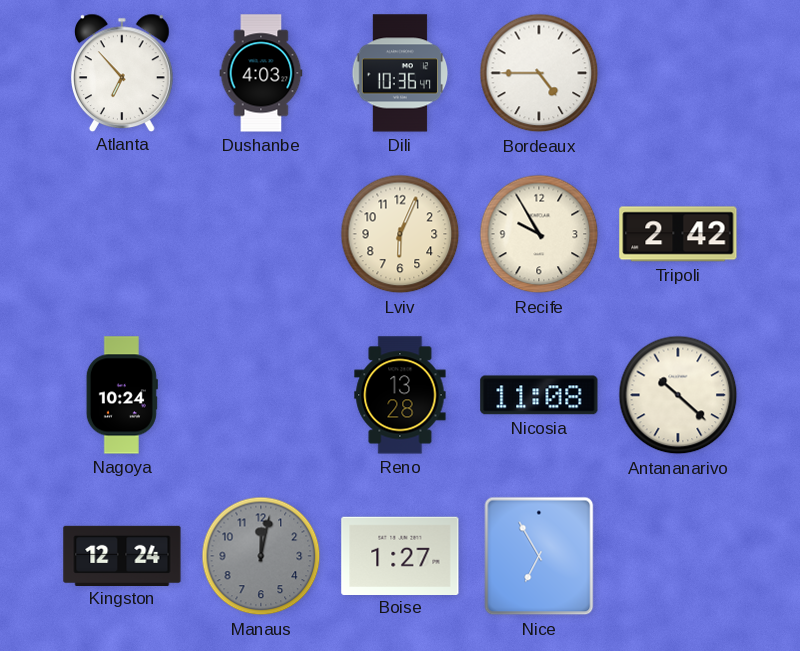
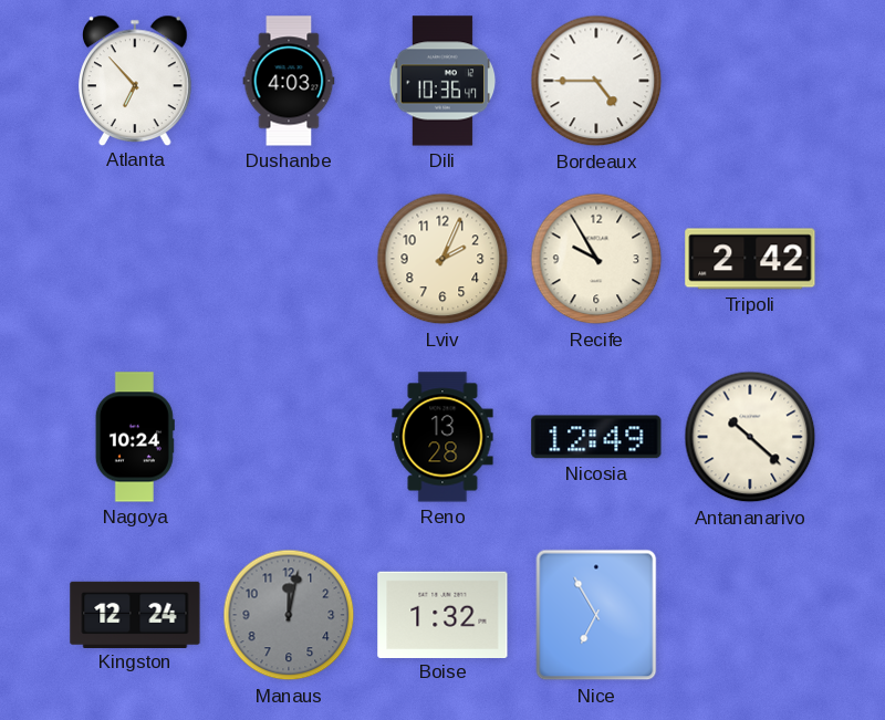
Lviv: 6:04 -> 2:04 (442, 259)
Nicosia: 11:08 -> 12:49 (596, 437)
Boise: 1:27 -> 1:32 (442, 614)
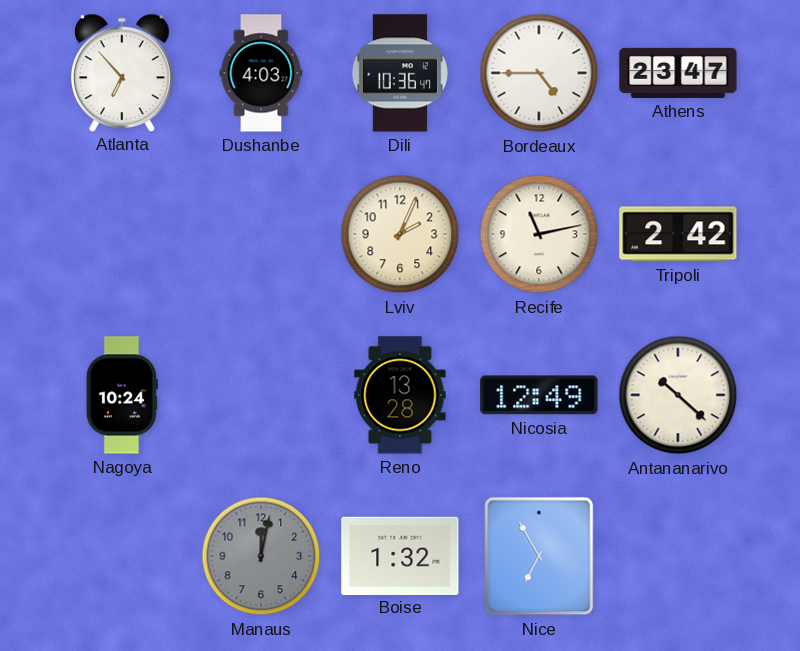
Athens: none -> 23:47 (678, 73)
Recife: 9:55 -> 11:13 (539, 234)
Kingston: 12:24 -> none (135, 614)
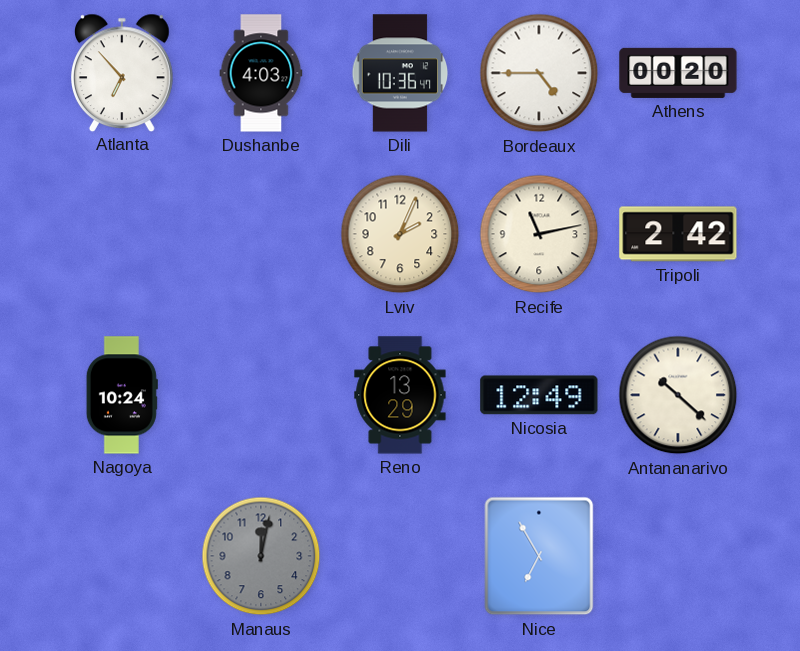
Athens: 23:47 -> 00:20 (678, 73)
Reno: 13:28 -> 13:29 (400, 395)
Boise: 1:32 -> none (400, 555)
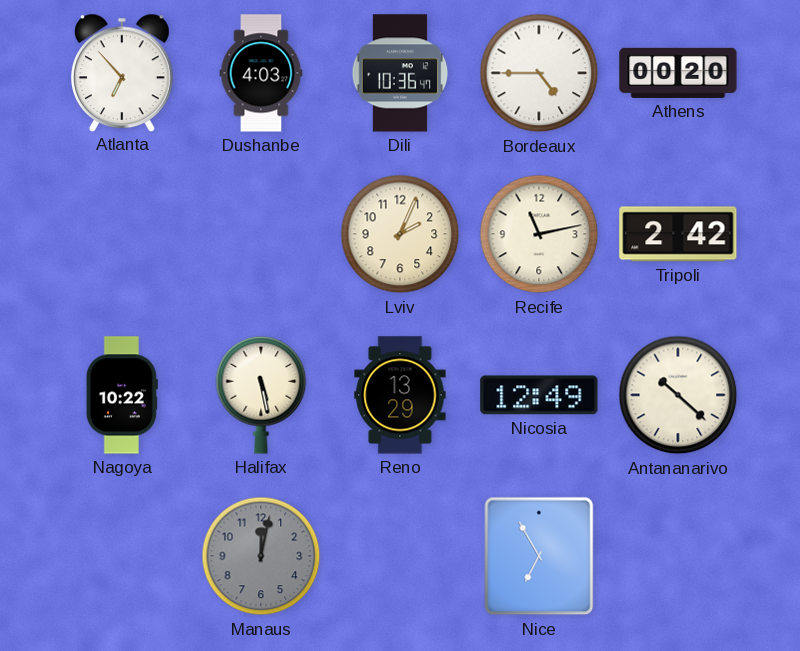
Nagoya: 10:24 -> 10:22 (122, 395)
Halifax: none -> 5:28 (261, 395)
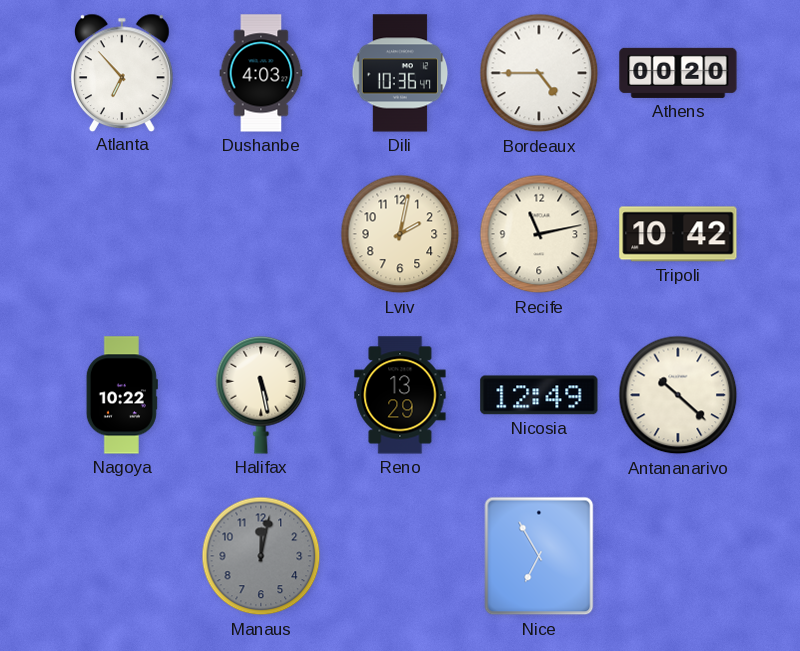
Lviv: 2:04 -> 2:02 (400, 234)
Tripoli: 2:42 -> 10:42 (678, 234)
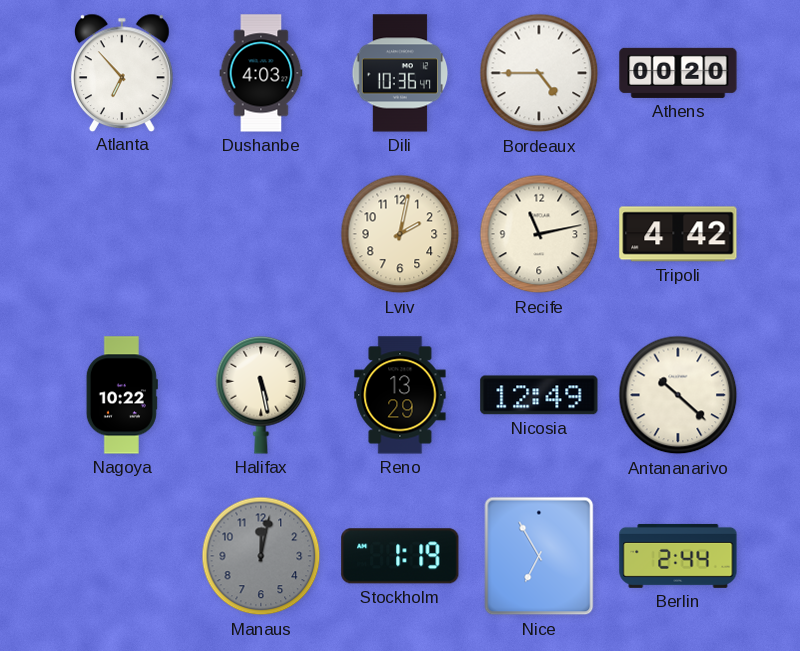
Tripoli: 10:42 -> 4:42 (678, 234)
Stockholm: none -> 1:19 (400, 556)
Berlin: none -> 2:44 (678, 556)
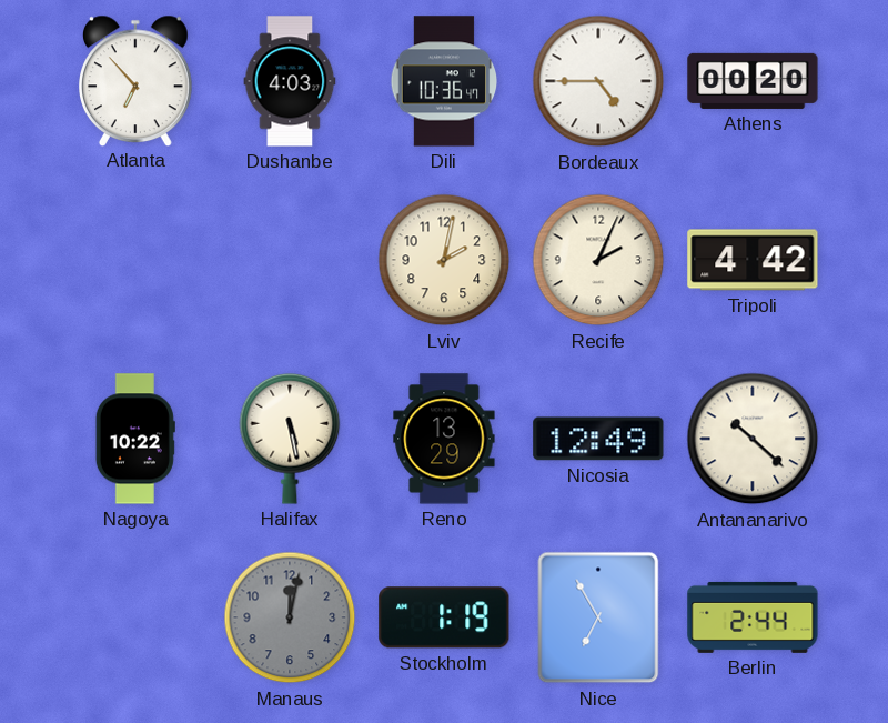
Recife: 11:13 -> 2:04 (598, 260)
